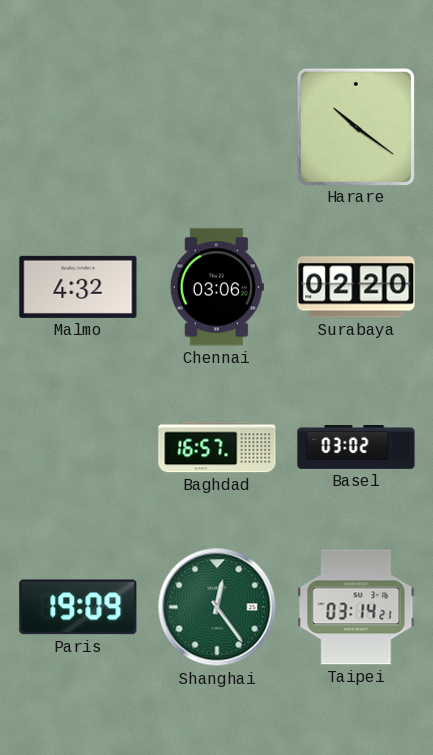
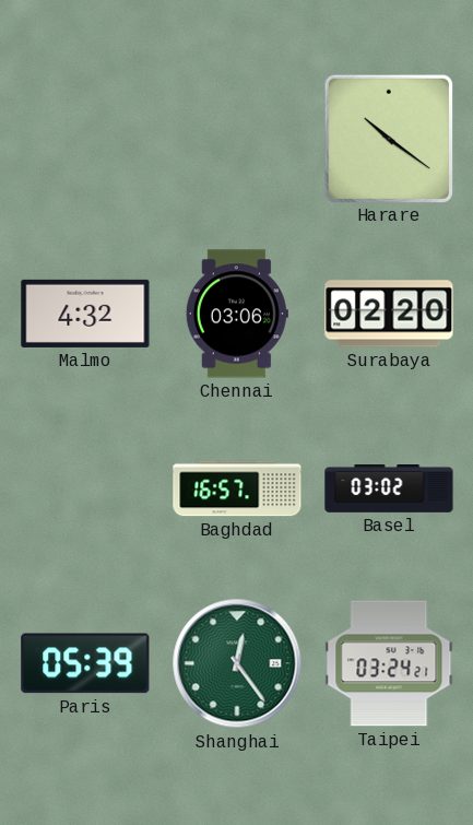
Paris: 19:09 -> 05:39 (85, 663)
Taipei: 03:14 -> 03:24 (389, 663)
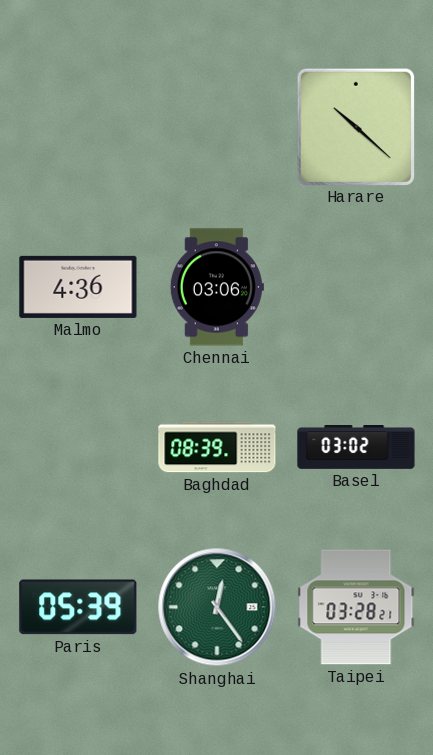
Harare: 10:21 -> 10:22 (355, 126)
Malmo: 4:32 -> 4:36 (78, 287)
Surabaya: 02:20 -> none (389, 314)
Baghdad: 16:57 -> 08:39 (217, 447)
Taipei: 03:24 -> 03:28 (356, 607)
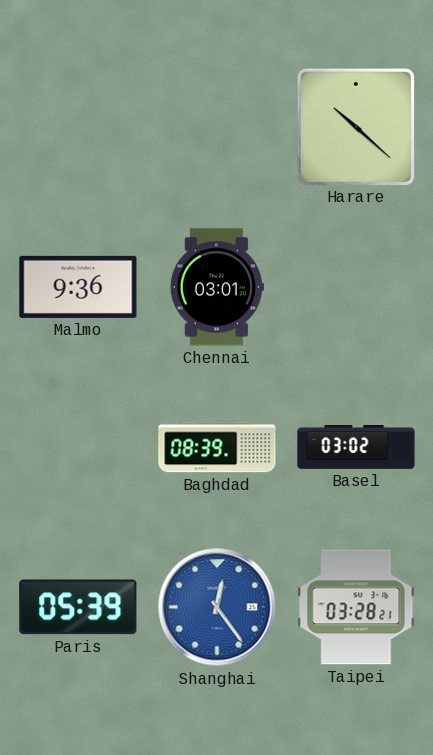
Malmo: 4:36 -> 9:36 (78, 287)
Chennai: 03:06 -> 03:01 (217, 287)
Shanghai dial: green -> blue (217, 607)
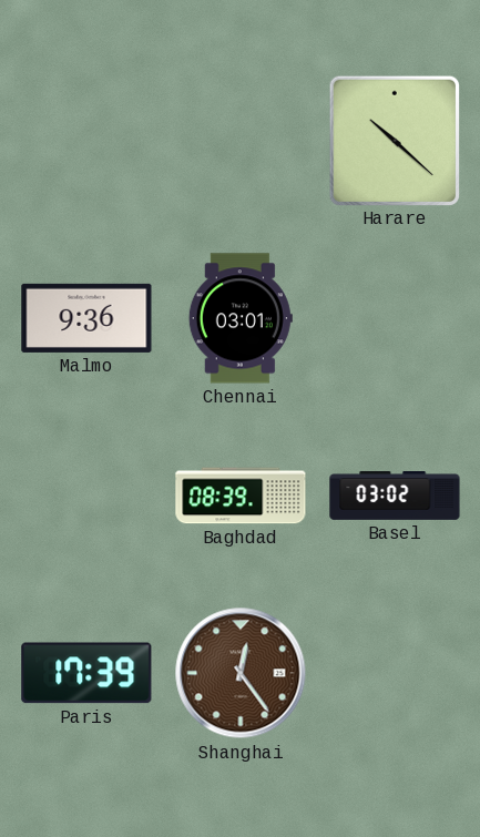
Paris: 05:39 -> 17:39 (86, 673)
Shanghai dial: blue -> brown (241, 673)
Taipei: 03:28 -> none (356, 607)
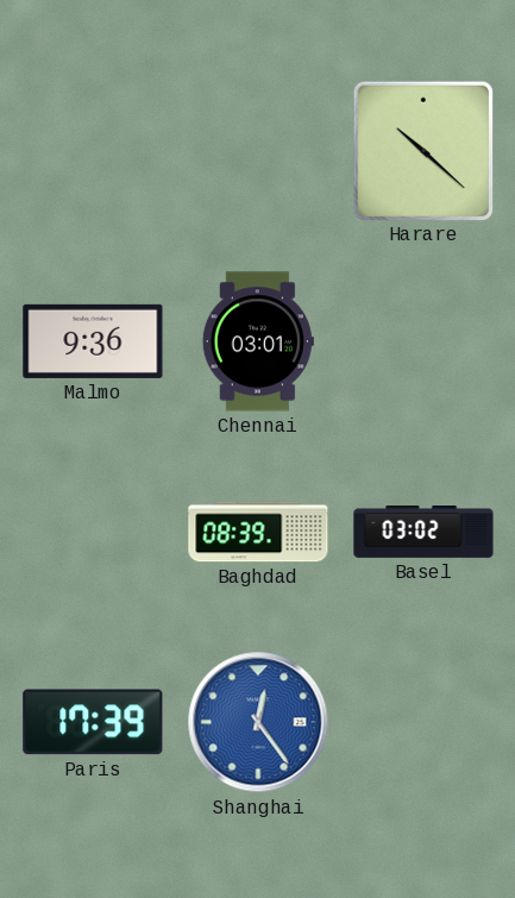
Shanghai dial: brown -> blue (258, 722)
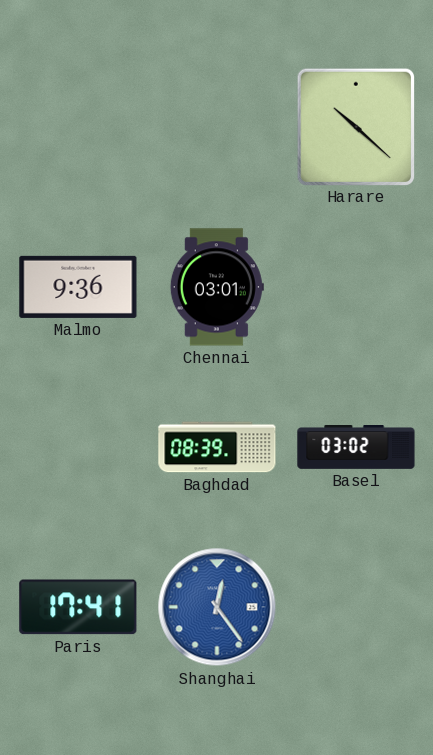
Paris: 17:39 -> 17:41 (78, 607)
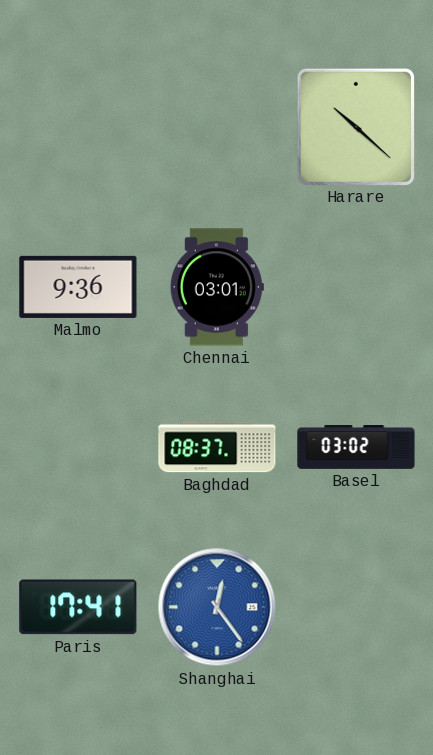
Baghdad: 08:39 -> 08:37 (217, 447)
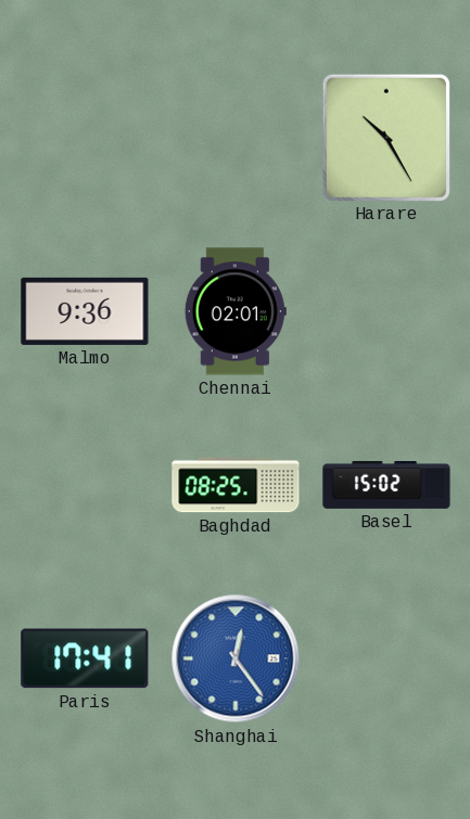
Harare: 10:22 -> 10:25 (385, 137)
Chennai: 03:01 -> 02:01 (236, 311)
Baghdad: 08:37 -> 08:25 (236, 485)
Basel: 03:02 -> 15:02 (386, 485)
